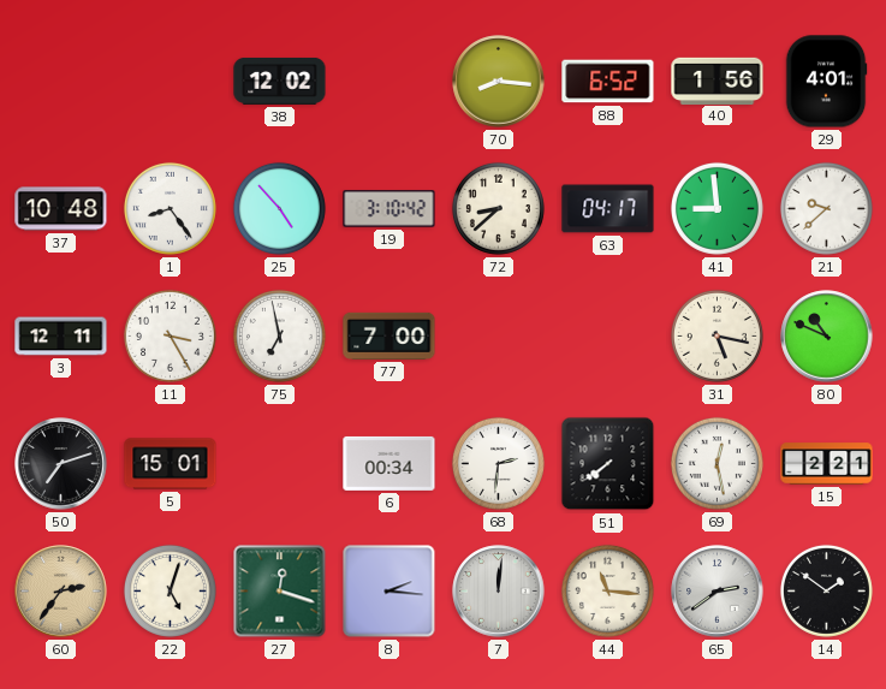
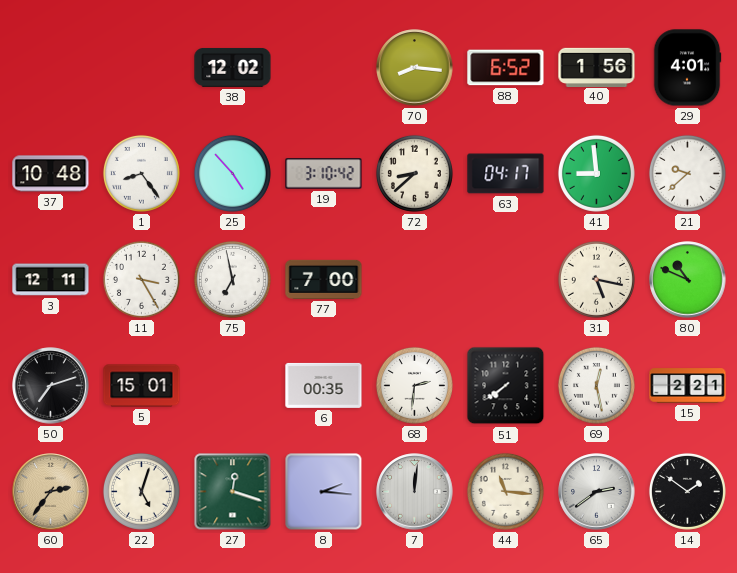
6: 00:34 -> 00:35 (324, 385)
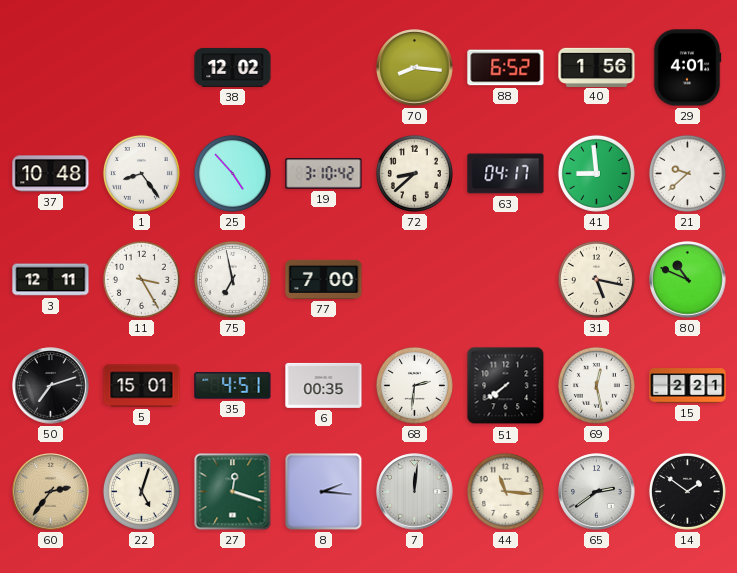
35: none -> 4:51 (233, 386)
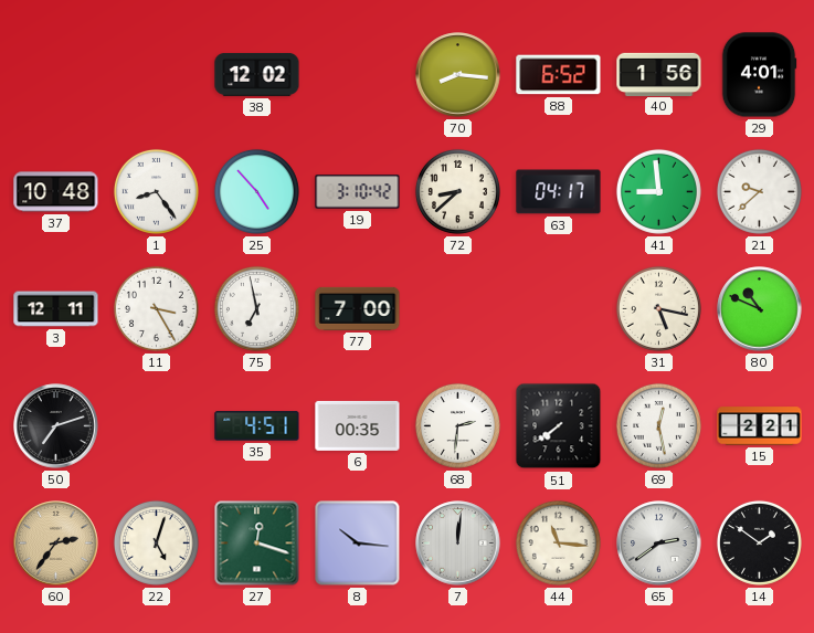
5: 15:01 -> none (142, 386)
8: 2:16 -> 10:16 (358, 544)
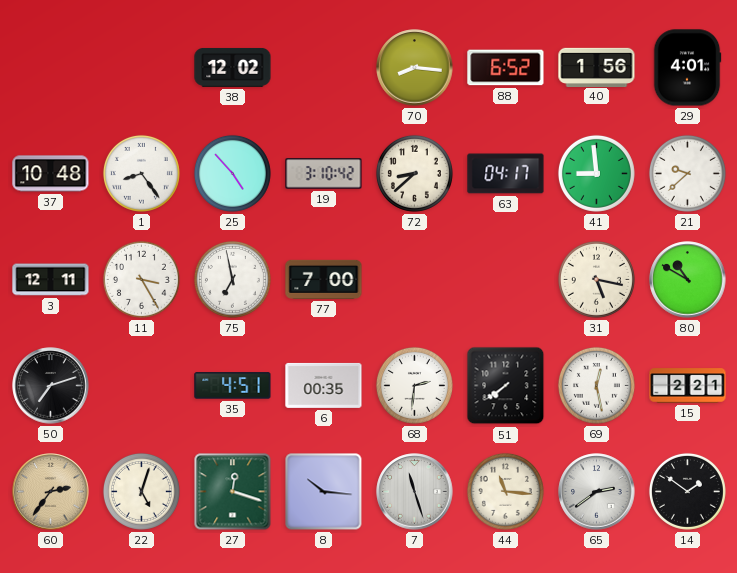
80: 10:49 -> 10:50 (688, 280)
7: 12:01 -> 11:27 (415, 492)
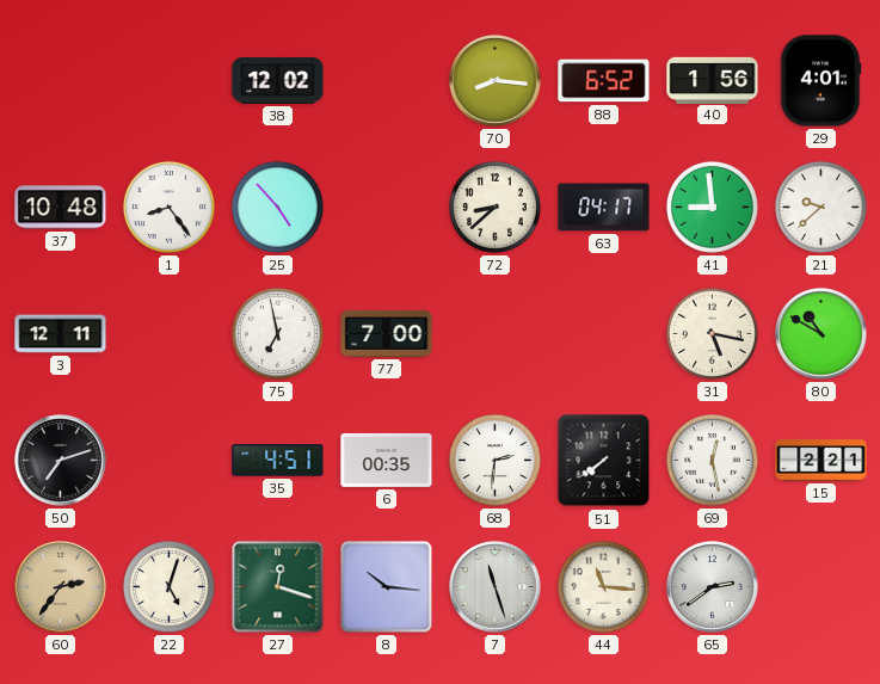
19: 3:10 -> none (324, 174)
11: 3:25 -> none (141, 279)
14: 1:51 -> none (687, 491)
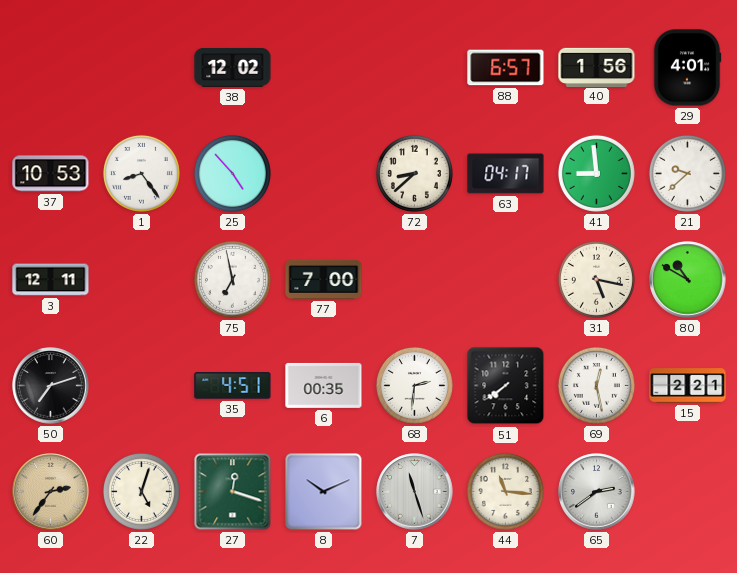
70: 8:16 -> none (496, 81)
88: 6:52 -> 6:57 (506, 68)
37: 10:48 -> 10:53 (51, 174)
8: 10:16 -> 10:11 (324, 492)
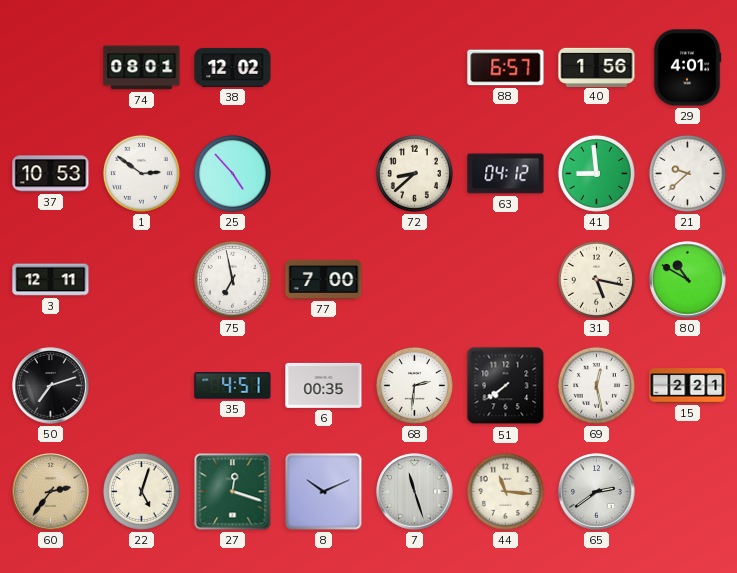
74: none -> 08:01 (142, 68)
1: 8:24 -> 2:51 (141, 173)
63: 04:17 -> 04:12 (506, 174)
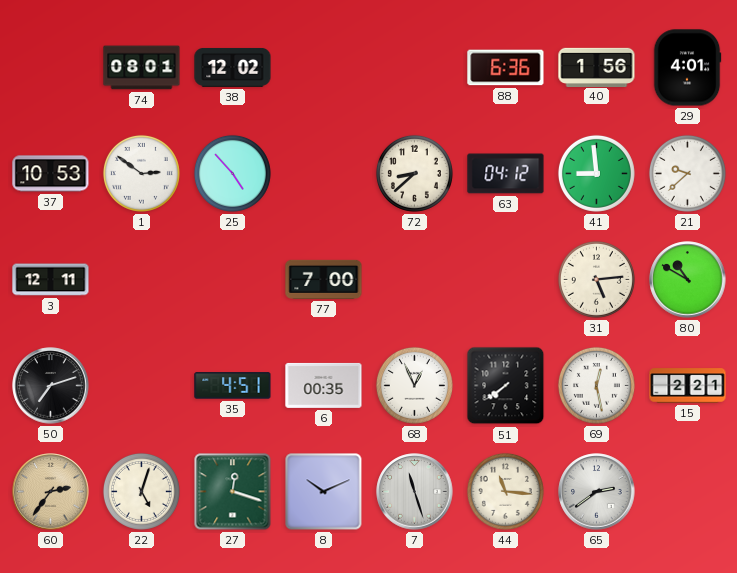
88: 6:57 -> 6:36 (506, 68)
75: 6:58 -> none (232, 279)
31: 5:17 -> 5:14 (596, 279)
68: 2:31 -> 12:56 (414, 385)
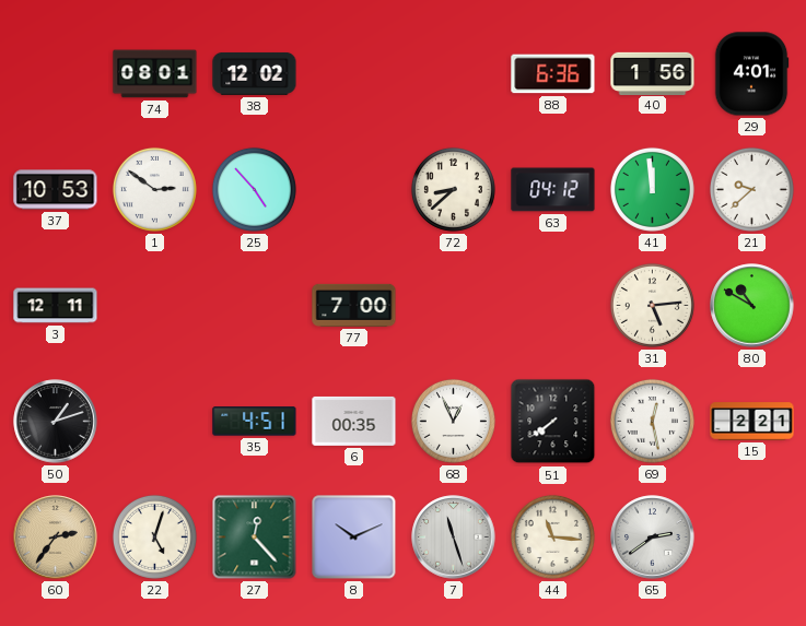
41: 8:59 -> 11:59 (652, 189)
50: 7:12 -> 1:12 (56, 422)
27: 12:18 -> 12:23 (255, 538)
